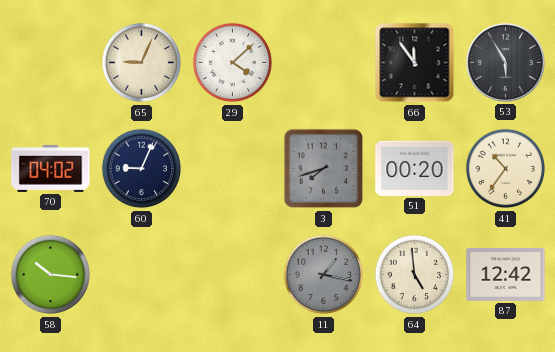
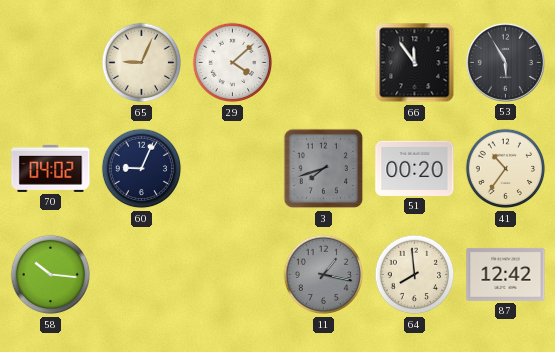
64: 4:59 -> 7:59 (415, 275)
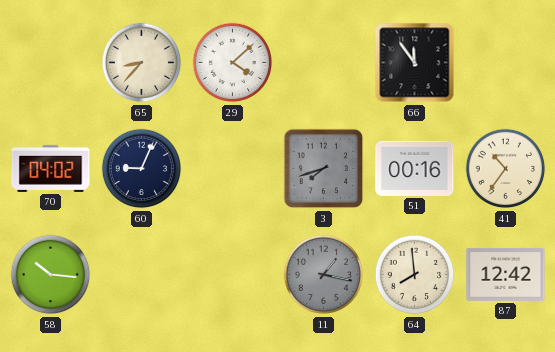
65: 9:04 -> 8:37 (142, 63)
53: 5:55 -> none (505, 62)
51: 00:20 -> 00:16 (415, 168)
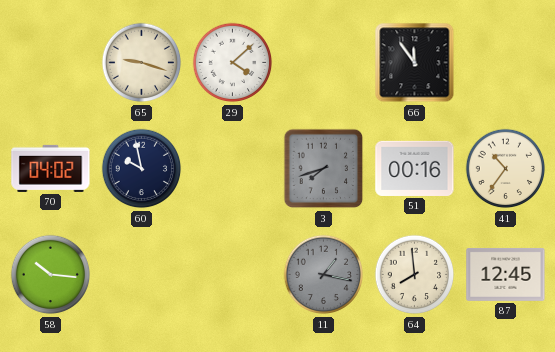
65: 8:37 -> 9:18 (142, 63)
60: 9:04 -> 9:58 (142, 169)
87: 12:42 -> 12:45 (506, 274)
